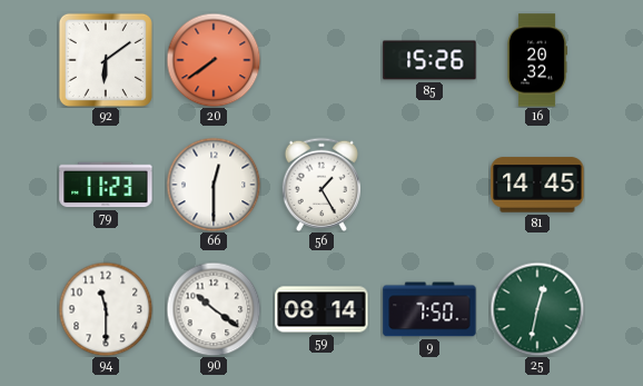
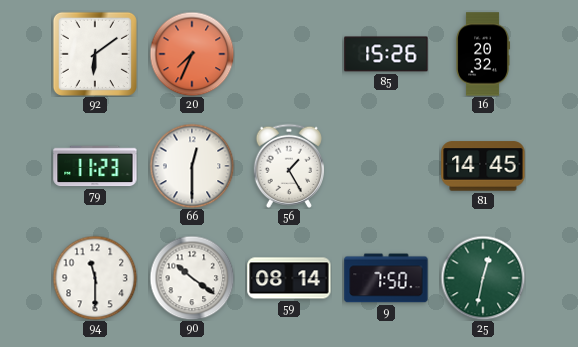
20: 7:39 -> 7:34 (192, 54)
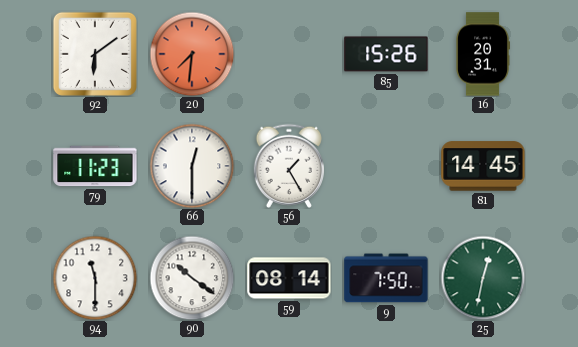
20: 7:34 -> 7:31 (192, 54)
16: 20:32 -> 20:31 (483, 54)
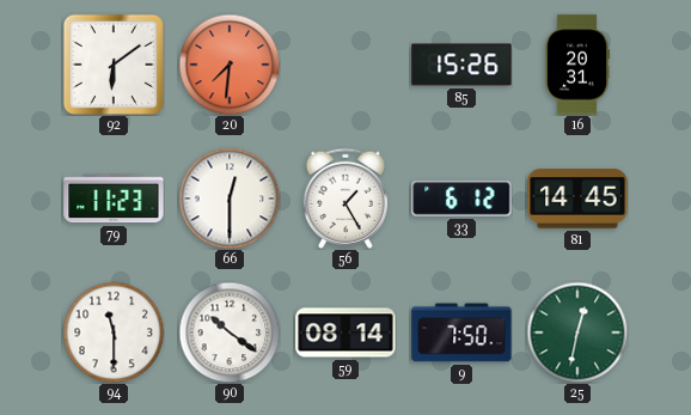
33: none -> 6:12 (461, 199)
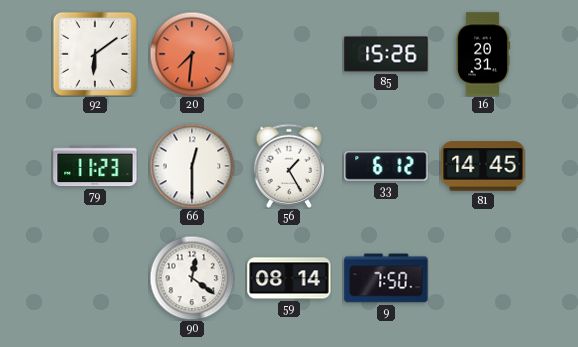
94: 11:30 -> none (114, 332)
90: 10:21 -> 12:21 (192, 278)
25: 12:32 -> none (577, 332)
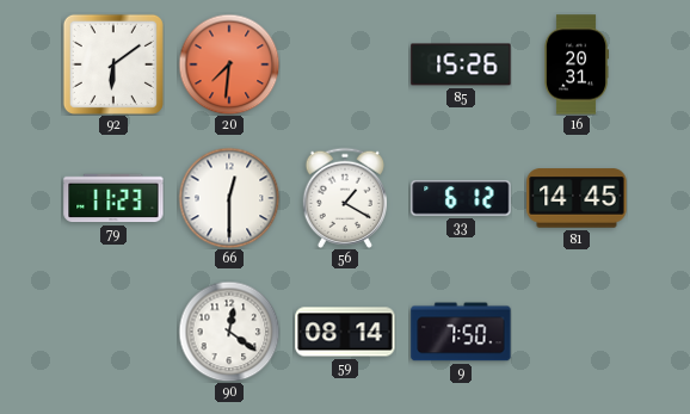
56: 1:25 -> 1:20 (344, 198)
